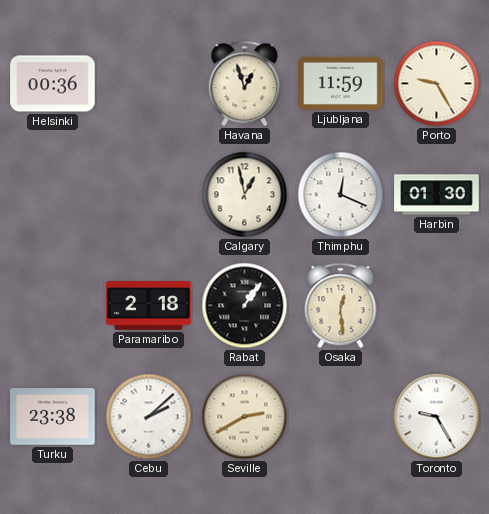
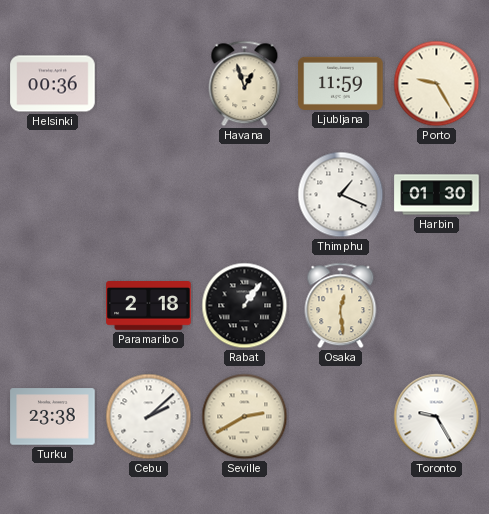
Calgary: 12:58 -> none (245, 195)
Thimphu: 12:19 -> 1:19 (341, 195)
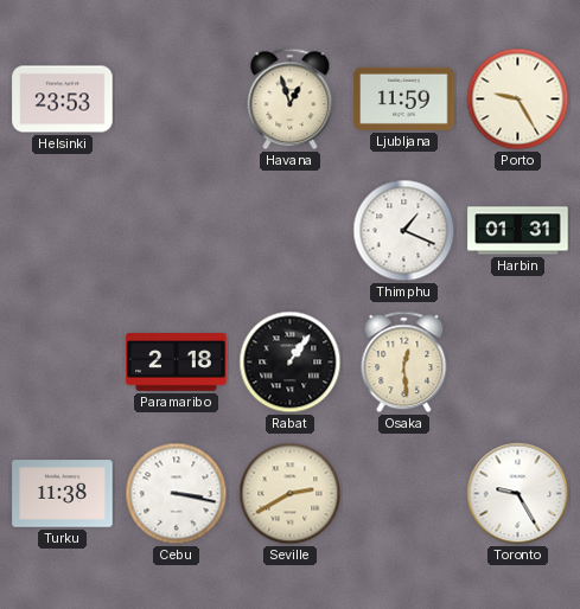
Helsinki: 00:36 -> 23:53 (63, 100)
Harbin: 01:30 -> 01:31 (518, 231)
Turku: 23:38 -> 11:38 (63, 494)
Cebu: 2:08 -> 3:17 (177, 494)
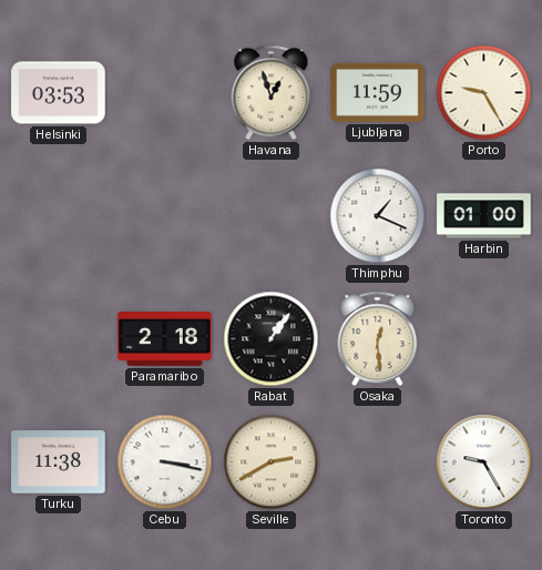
Helsinki: 23:53 -> 03:53 (59, 93)
Harbin: 01:31 -> 01:00 (484, 216)
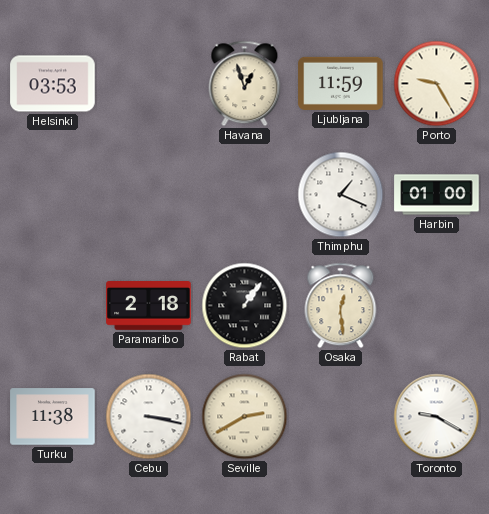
Toronto: 9:25 -> 9:20 (437, 417)
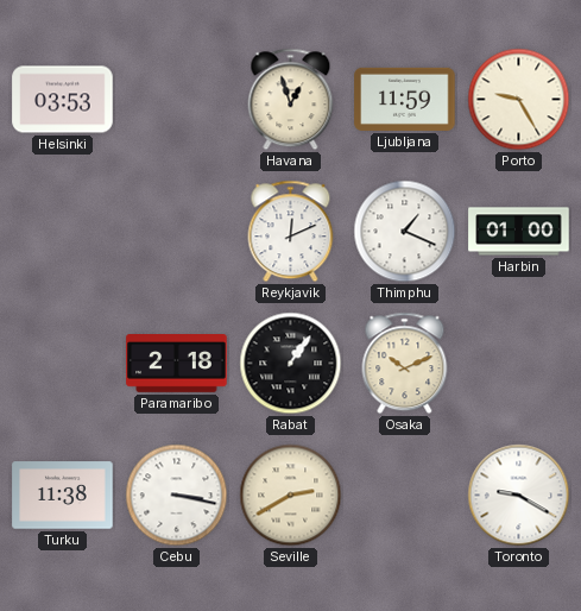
Reykjavik: none -> 12:11 (291, 232)
Osaka: 12:29 -> 10:11 (405, 364)
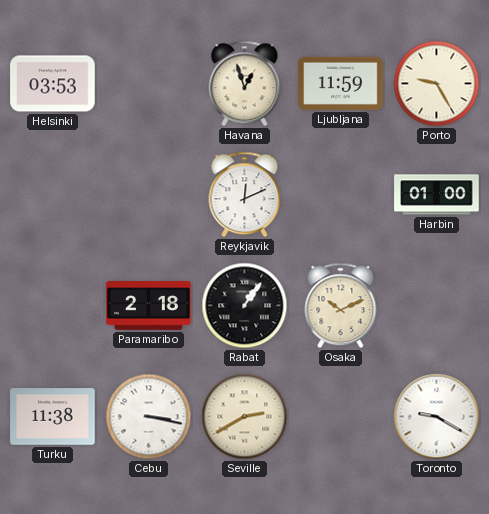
Thimphu: 1:19 -> none (405, 232)
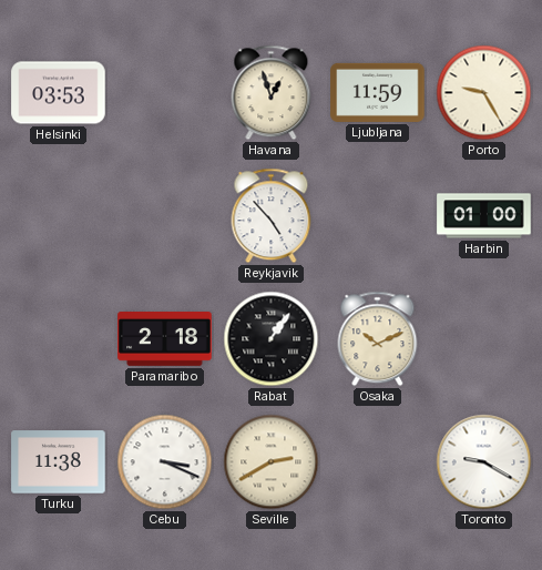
Reykjavik: 12:11 -> 4:53 (272, 216)
Cebu: 3:17 -> 3:19 (165, 462)
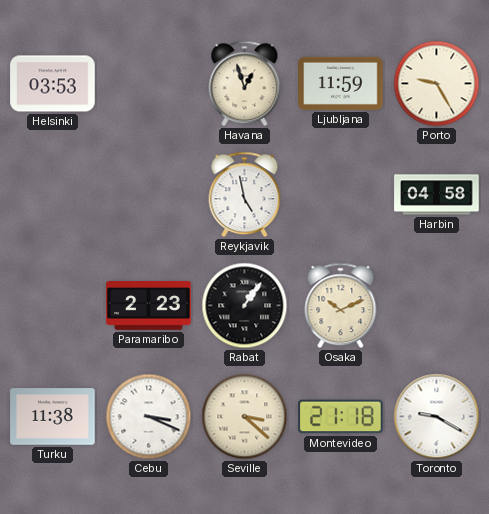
Reykjavik: 4:53 -> 4:58 (245, 195)
Harbin: 01:00 -> 04:58 (437, 195)
Paramaribo: 2:18 -> 2:23 (149, 306)
Seville: 2:40 -> 3:22 (245, 417)
Montevideo: none -> 21:18 (341, 417)
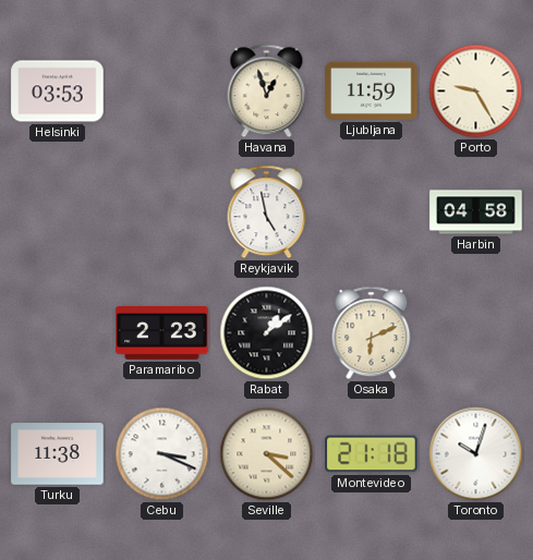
Rabat: 1:06 -> 1:09 (267, 333)
Osaka: 10:11 -> 6:11 (372, 333)
Toronto: 9:20 -> 10:03 (476, 454)
